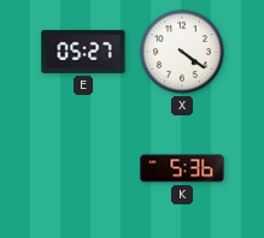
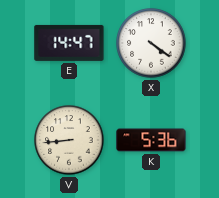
E: 05:27 -> 14:47 (69, 43)
V: none -> 8:44 (69, 140)
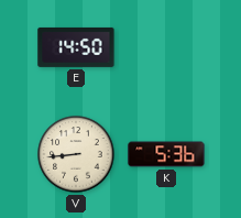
E: 14:47 -> 14:50 (76, 47)
X: 4:21 -> none (151, 43)
